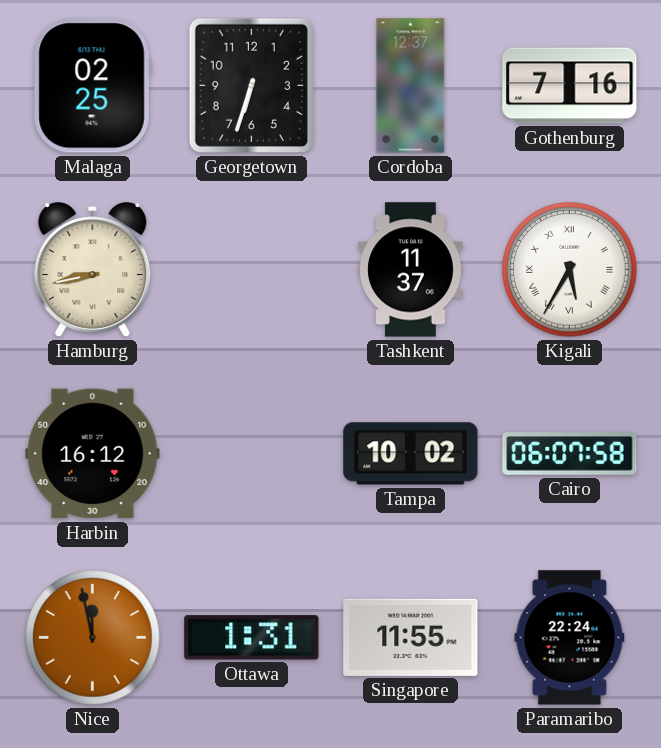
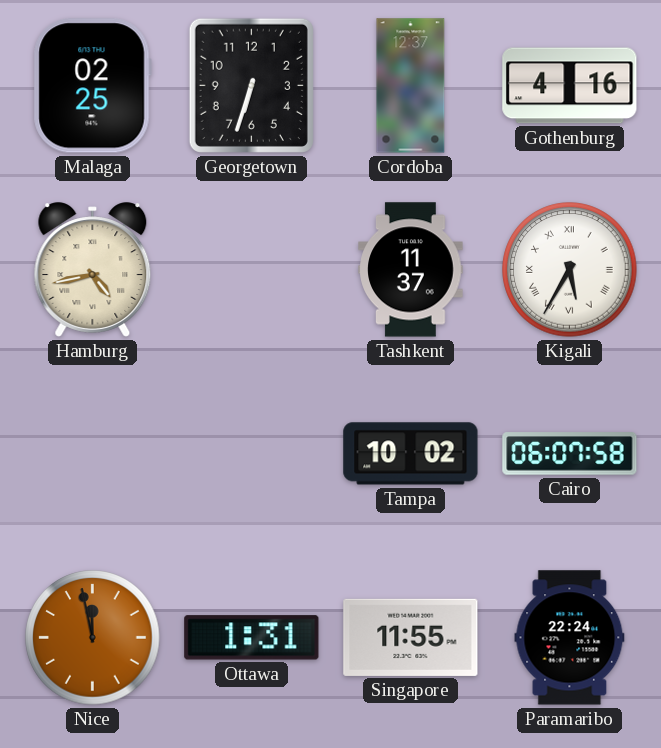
Gothenburg: 7:16 -> 4:16 (570, 86)
Hamburg: 8:43 -> 4:43 (93, 270)
Harbin: 16:12 -> none (93, 454)
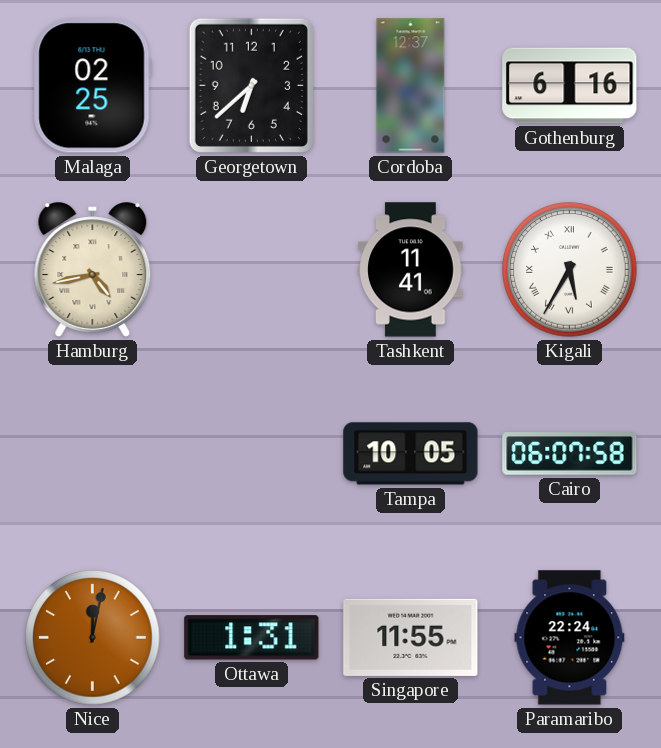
Georgetown: 6:33 -> 6:38 (251, 85)
Gothenburg: 4:16 -> 6:16 (570, 86)
Tashkent: 11:37 -> 11:41 (411, 270)
Tampa: 10:02 -> 10:05 (411, 454)
Nice: 11:58 -> 12:02 (93, 638)
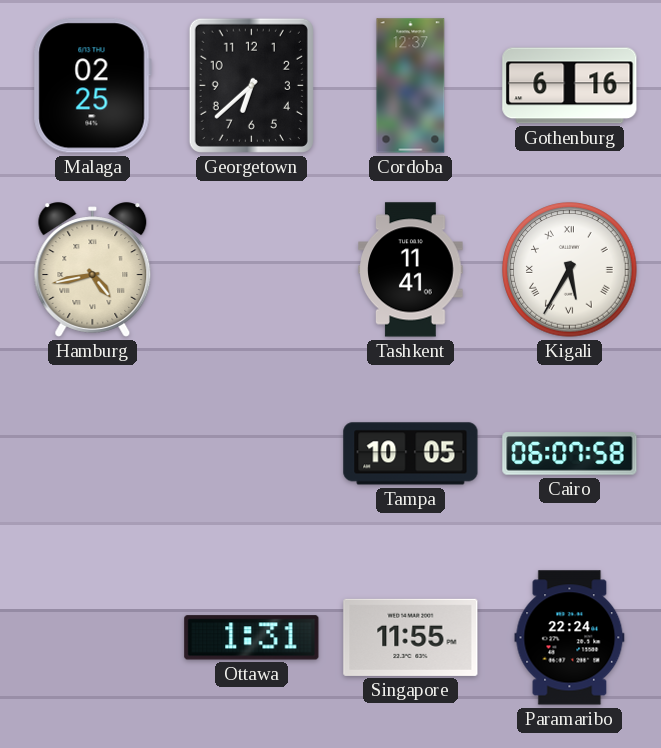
Nice: 12:02 -> none (93, 638)
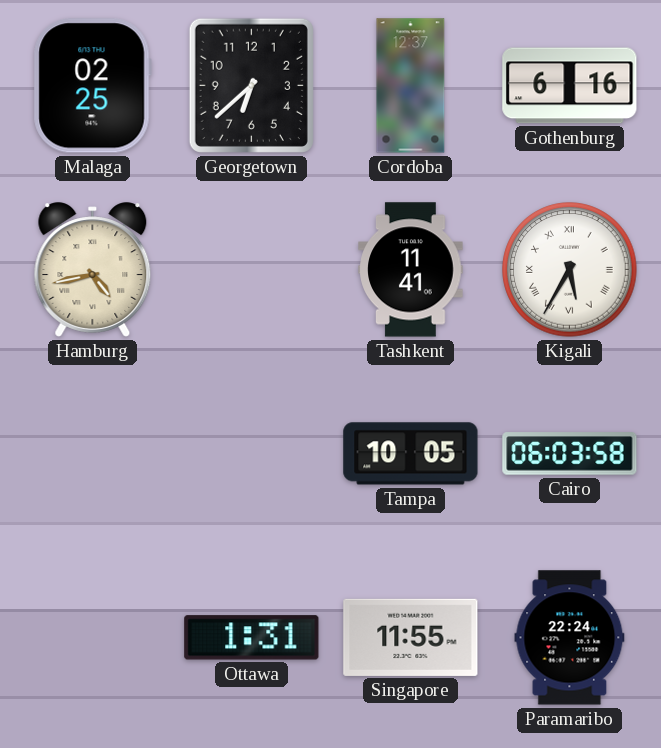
Cairo: 06:07 -> 06:03 (570, 454)
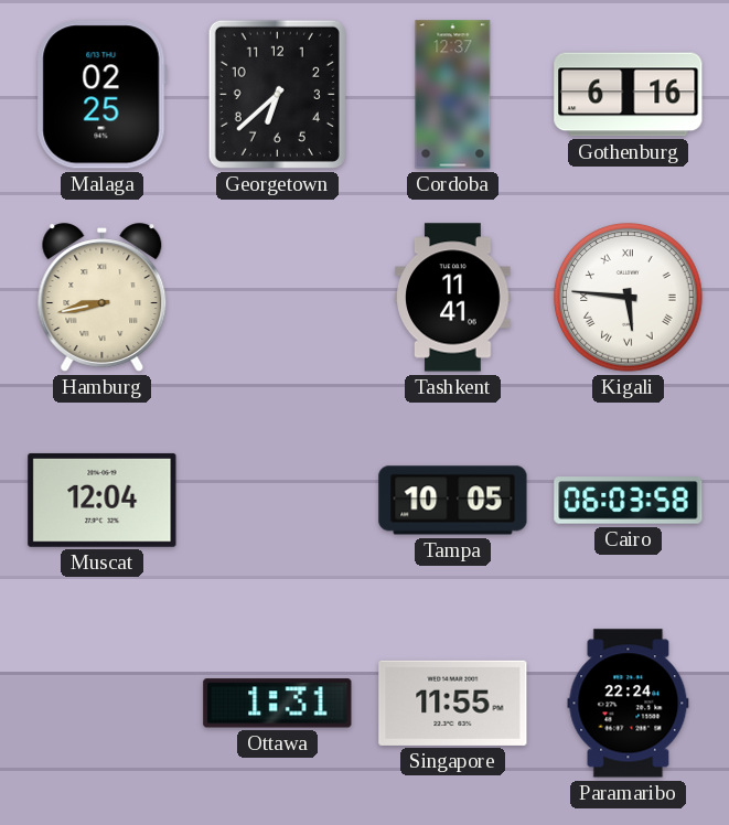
Hamburg: 4:43 -> 8:43 (103, 298)
Kigali: 5:35 -> 5:46 (629, 298)
Muscat: none -> 12:04 (103, 500)
